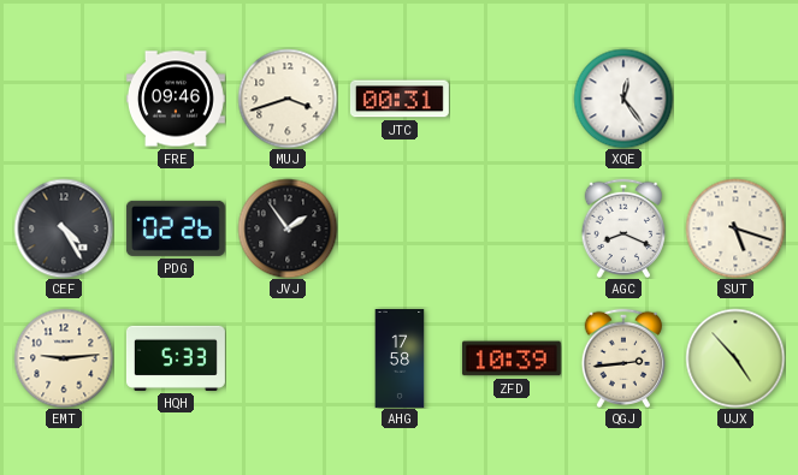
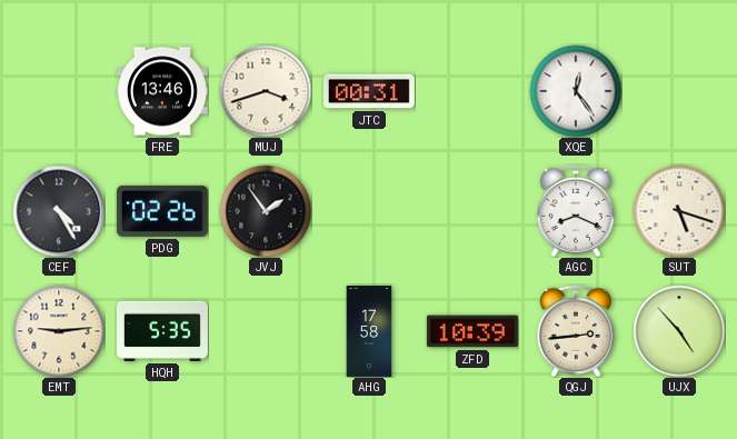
FRE: 09:46 -> 13:46 (162, 91)
HQH: 5:33 -> 5:35 (162, 331)
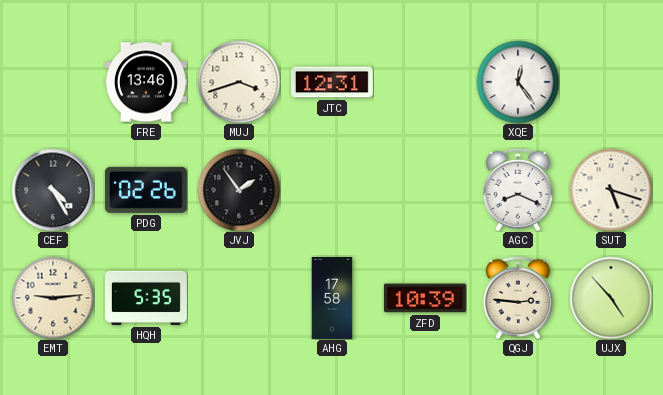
JTC: 00:31 -> 12:31 (332, 82)
QGJ: 2:44 -> 2:46 (517, 297)
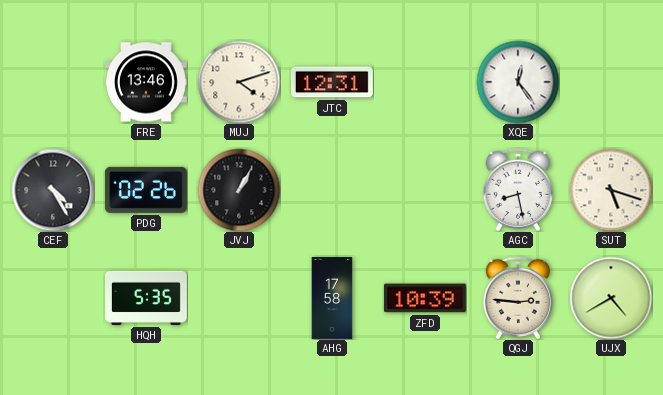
MUJ: 3:42 -> 4:12 (239, 82)
JVJ: 1:54 -> 1:05 (239, 190)
AGC: 8:19 -> 8:28 (517, 189)
EMT: 9:14 -> none (53, 298)
UJX: 4:53 -> 4:40 (611, 298)
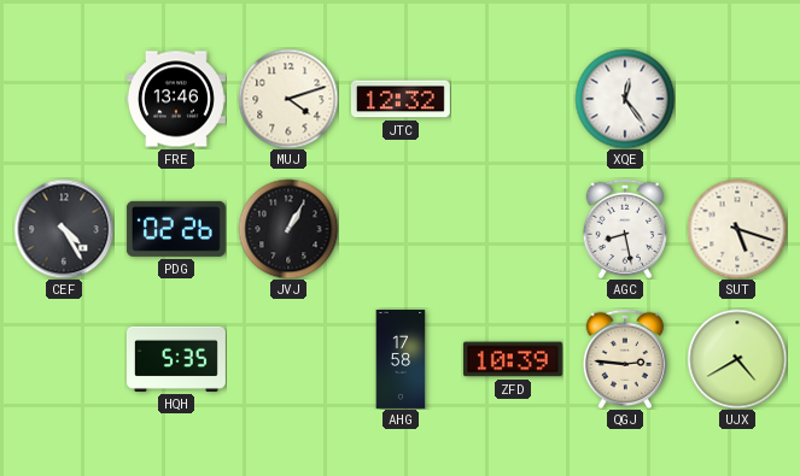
JTC: 12:31 -> 12:32 (401, 99)
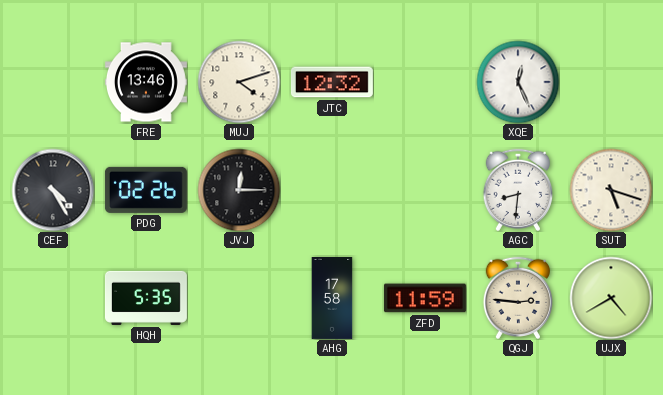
XQE: 12:24 -> 12:26 (518, 82)
JVJ: 1:05 -> 12:15 (239, 190)
AGC: 8:28 -> 8:31 (517, 189)
ZFD: 10:39 -> 11:59 (425, 298)
